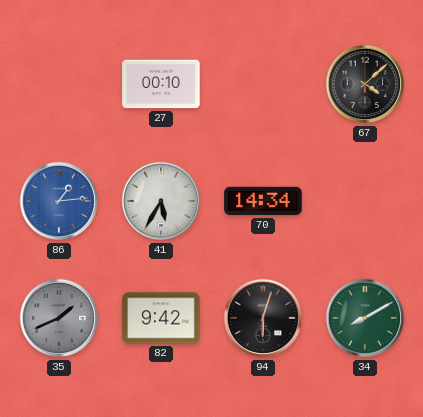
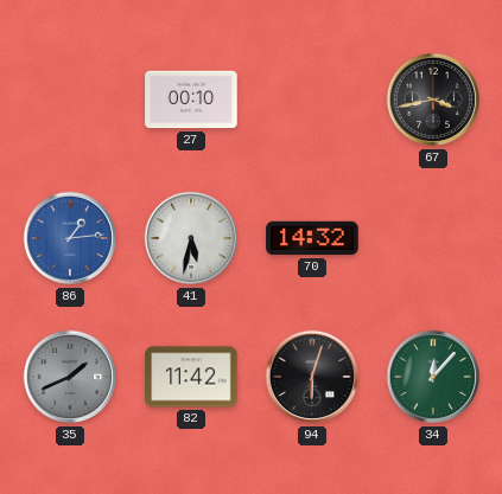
67: 4:08 -> 3:43 (433, 100)
41: 5:35 -> 5:32 (191, 238)
70: 14:34 -> 14:32 (312, 238)
82: 9:42 -> 11:42 (191, 377)
34: 8:10 -> 12:07 (433, 377)
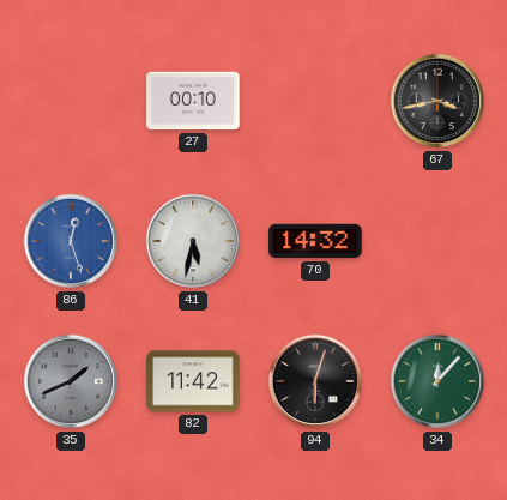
86: 1:14 -> 12:27 (71, 241)
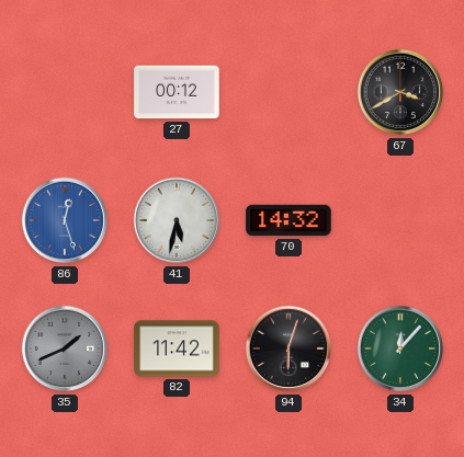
27: 00:10 -> 00:12 (177, 92)
67: 3:43 -> 3:40 (400, 92)
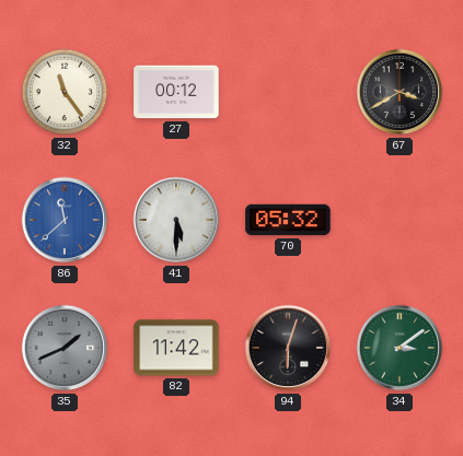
32: none -> 11:24 (65, 92)
86: 12:27 -> 11:38 (65, 220)
41: 5:32 -> 5:30 (176, 220)
70: 14:32 -> 05:32 (288, 220)
34: 12:07 -> 3:09 (400, 348)
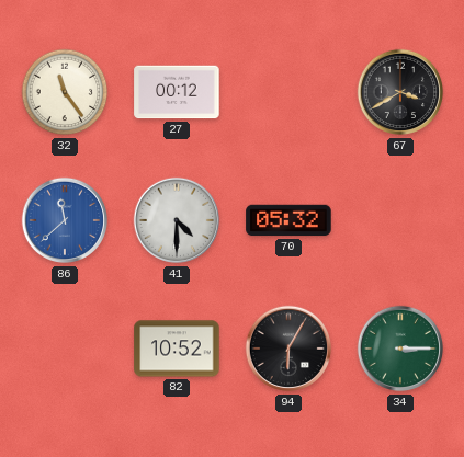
41: 5:30 -> 4:30 (177, 220)
35: 1:41 -> none (65, 348)
82: 11:42 -> 10:52 (177, 349)
94: 6:03 -> 6:05 (288, 349)
34: 3:09 -> 3:15 (400, 349)
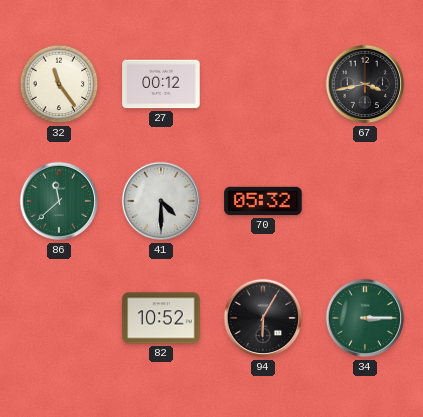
67: 3:40 -> 3:43 (365, 84)
86 dial: blue -> green (59, 201)
